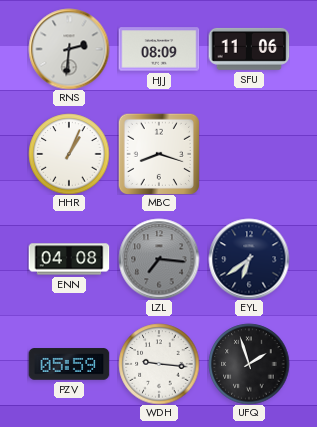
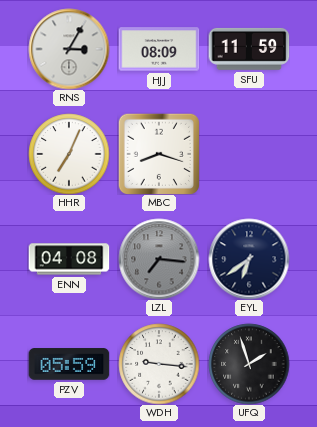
RNS: 2:31 -> 3:05 (69, 49)
SFU: 11:06 -> 11:59 (249, 49)
HHR: 1:04 -> 7:04 (69, 154)
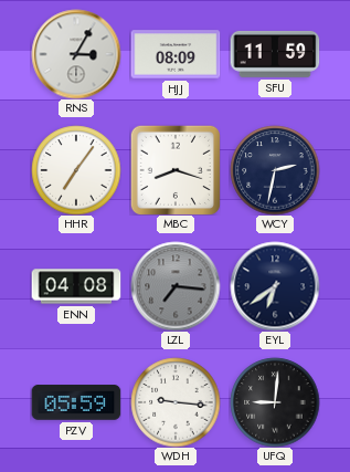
HHR: 7:04 -> 7:06 (76, 170)
WCY: none -> 2:32 (275, 170)
UFQ: 1:57 -> 9:01 (275, 402)
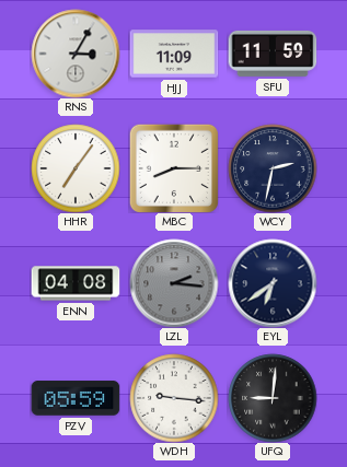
HJJ: 08:09 -> 11:09 (174, 54)
MBC: 8:18 -> 8:15 (174, 168)
LZL: 7:16 -> 2:16 (174, 283)
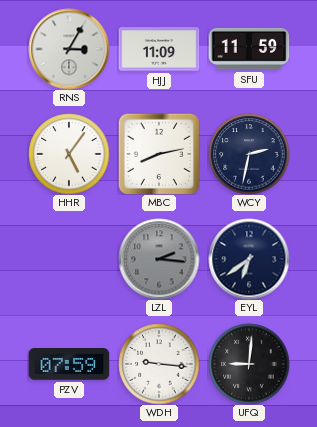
HHR: 7:06 -> 5:06 (69, 154)
MBC: 8:15 -> 8:13 (159, 154)
ENN: 04:08 -> none (76, 283)
PZV: 05:59 -> 07:59 (69, 364)
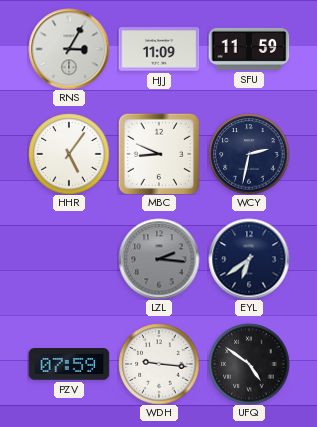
MBC: 8:13 -> 8:49 (159, 154)
UFQ: 9:01 -> 4:51 (249, 364)
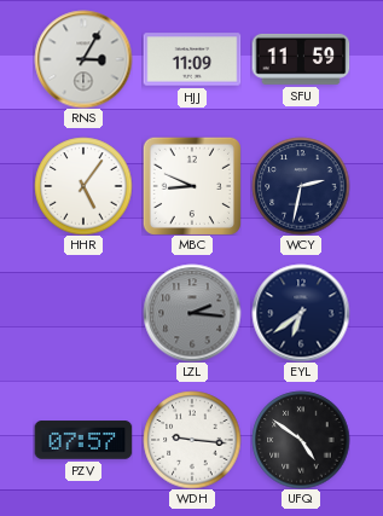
PZV: 07:59 -> 07:57 (83, 440)
